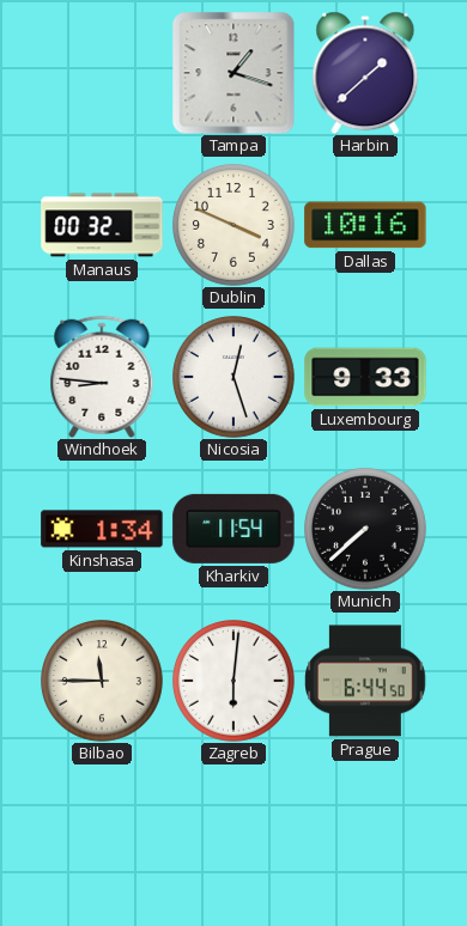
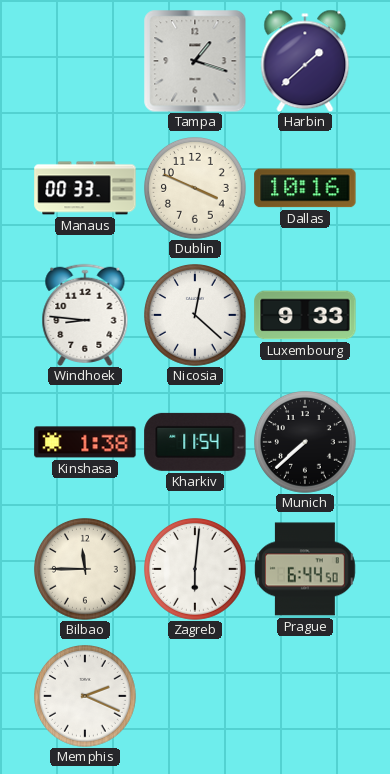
Manaus: 00:32 -> 00:33 (85, 188)
Nicosia: 12:27 -> 12:22 (196, 316)
Kinshasa: 1:34 -> 1:38 (85, 442)
Memphis: none -> 2:19 (86, 697)
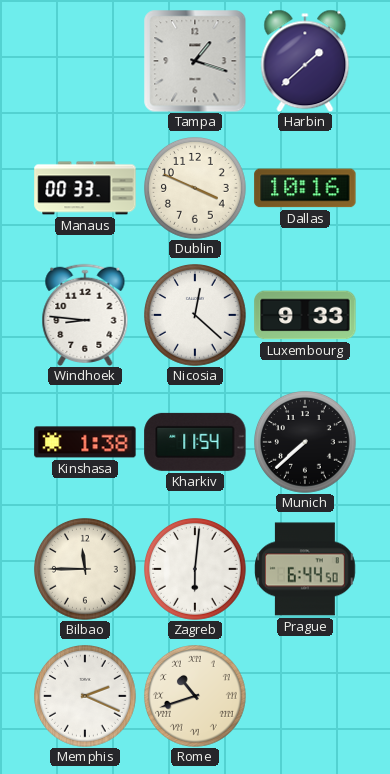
Rome: none -> 10:42 (196, 697)
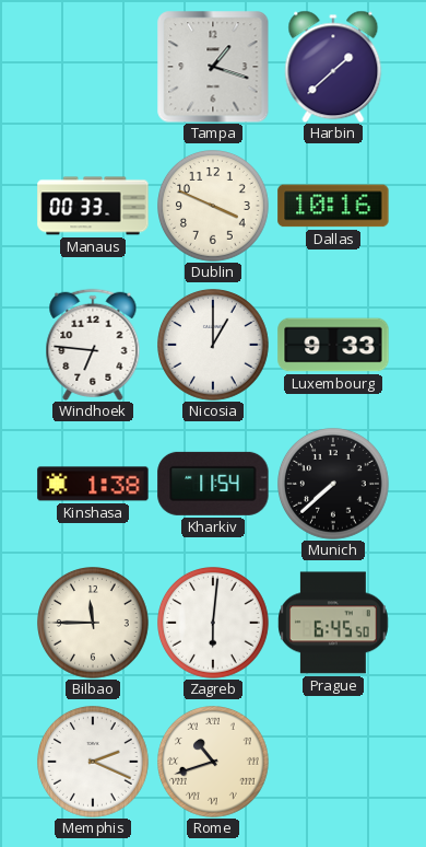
Windhoek: 8:46 -> 6:46 (93, 345)
Nicosia: 12:22 -> 1:00 (214, 346)
Prague: 6:44 -> 6:45 (333, 623)
